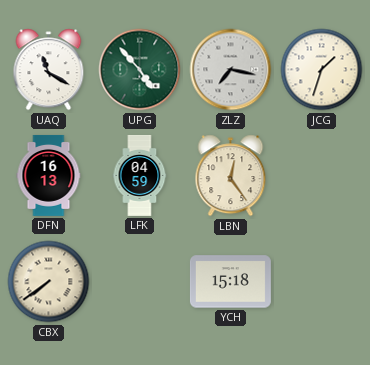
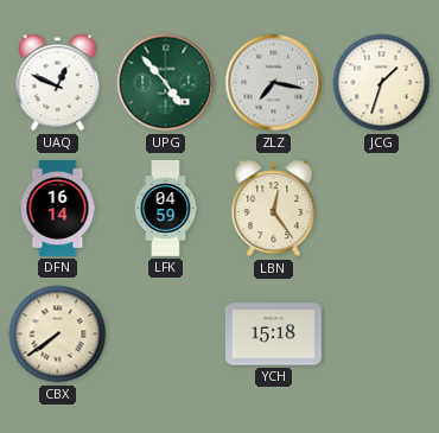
UAQ: 11:20 -> 12:49 (58, 83)
DFN: 16:13 -> 16:14 (58, 208)
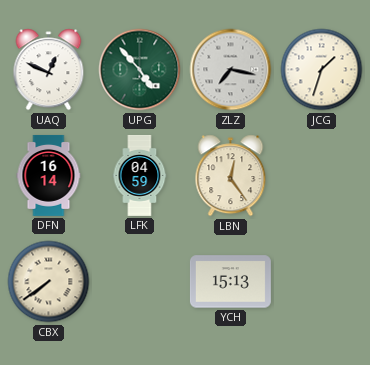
YCH: 15:18 -> 15:13 (230, 282)
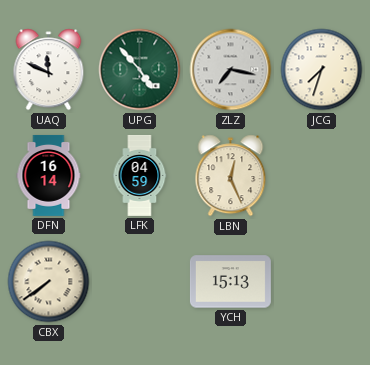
UAQ: 12:49 -> 11:49 (49, 70)
JCG: 1:33 -> 7:33 (322, 70)
LBN: 12:24 -> 12:26 (231, 176)
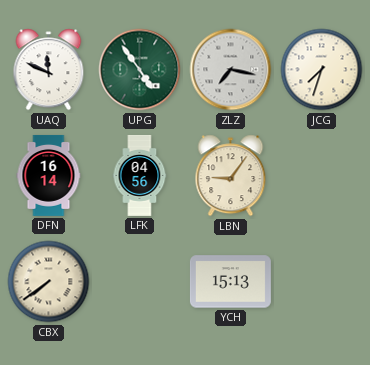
UPG: 4:53 -> 4:54 (140, 70)
LFK: 04:59 -> 04:56 (140, 175)
LBN: 12:26 -> 9:06 (231, 176)
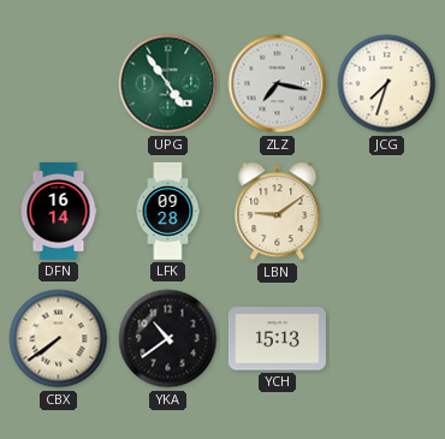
UAQ: 11:49 -> none (49, 70)
LFK: 04:56 -> 09:28 (168, 210)
LBN: 9:06 -> 9:09 (278, 212)
YKA: none -> 10:39 (168, 339)
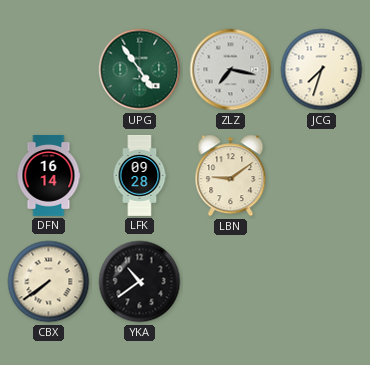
YCH: 15:13 -> none (277, 339)
